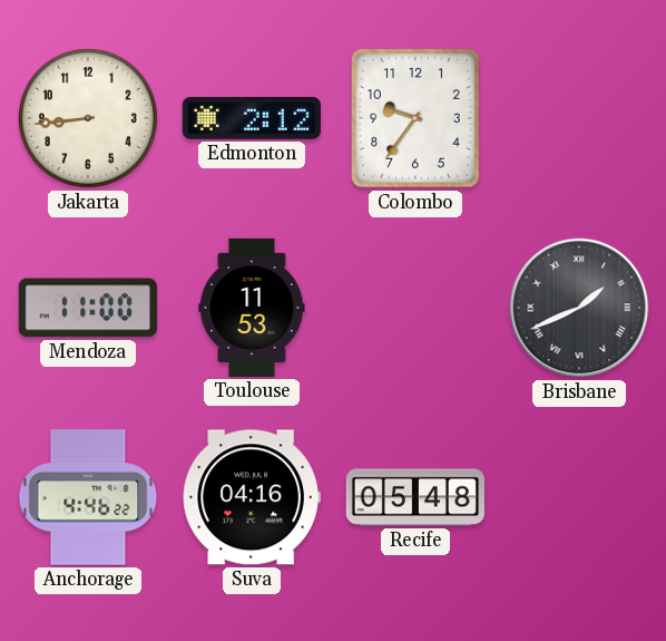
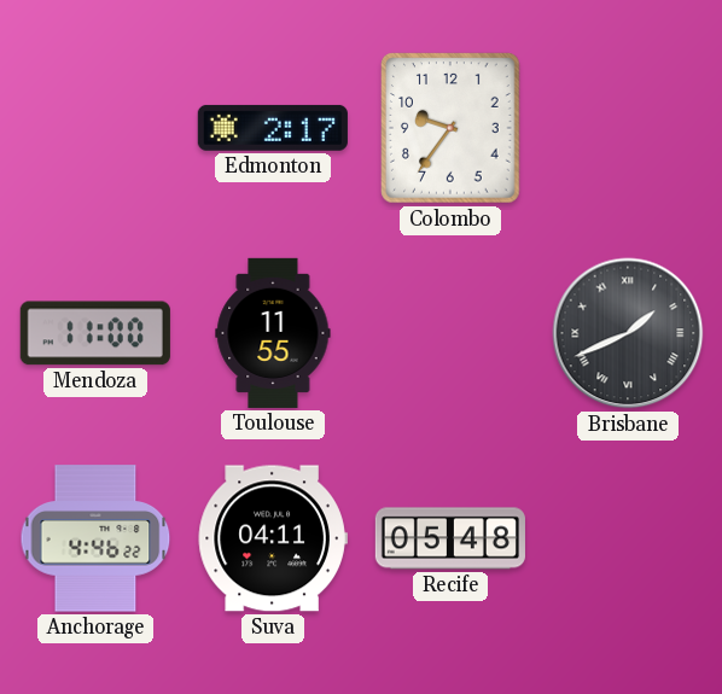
Jakarta: 8:44 -> none (88, 118)
Edmonton: 2:12 -> 2:17 (273, 128)
Toulouse: 11:53 -> 11:55 (273, 333)
Suva: 04:16 -> 04:11 (273, 538)
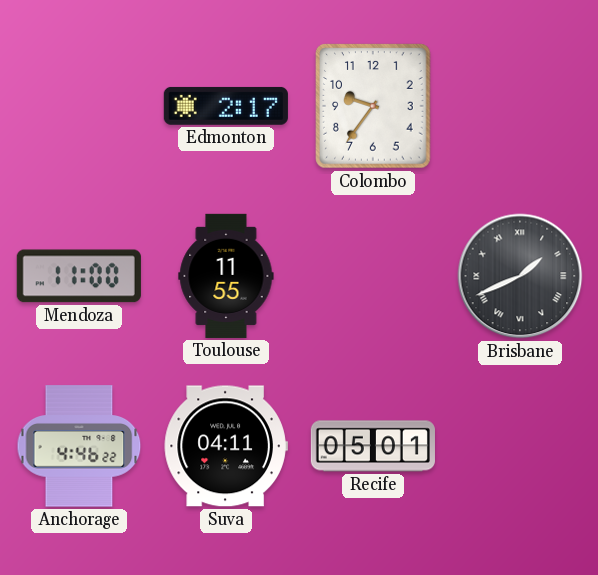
Recife: 05:48 -> 05:01 (373, 446)
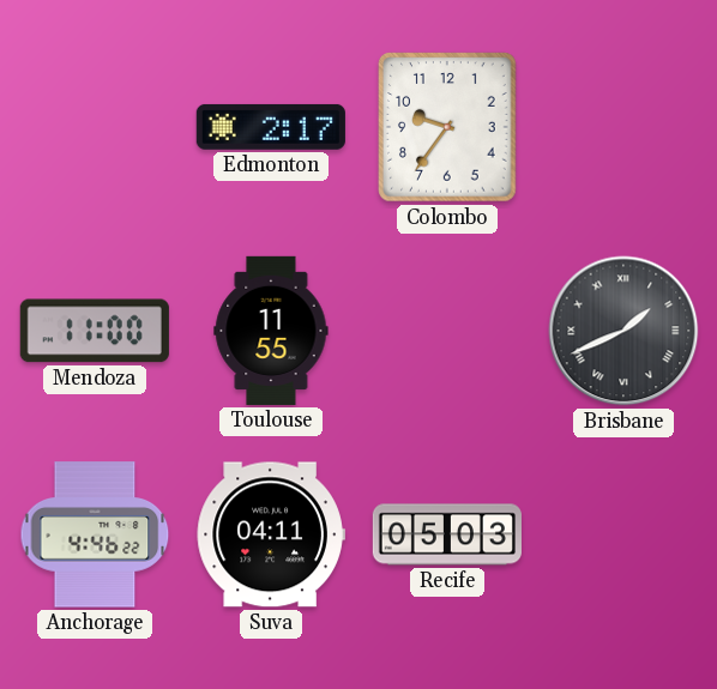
Recife: 05:01 -> 05:03 (447, 534)
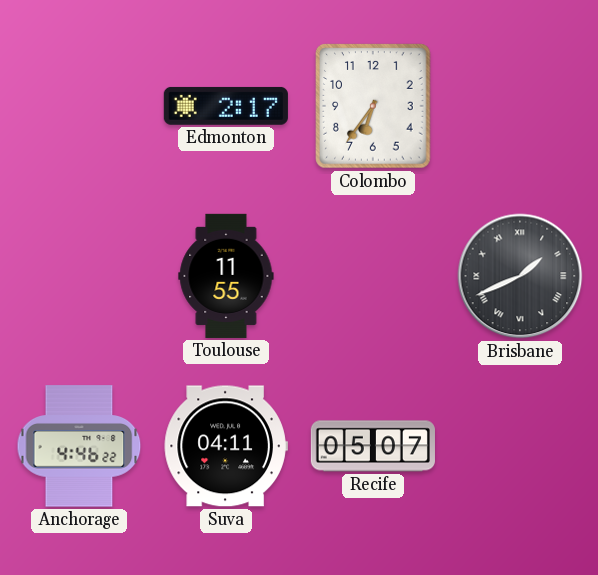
Colombo: 9:36 -> 6:36 (373, 106)
Mendoza: 11:00 -> none (95, 331)
Recife: 05:03 -> 05:07 (373, 446)
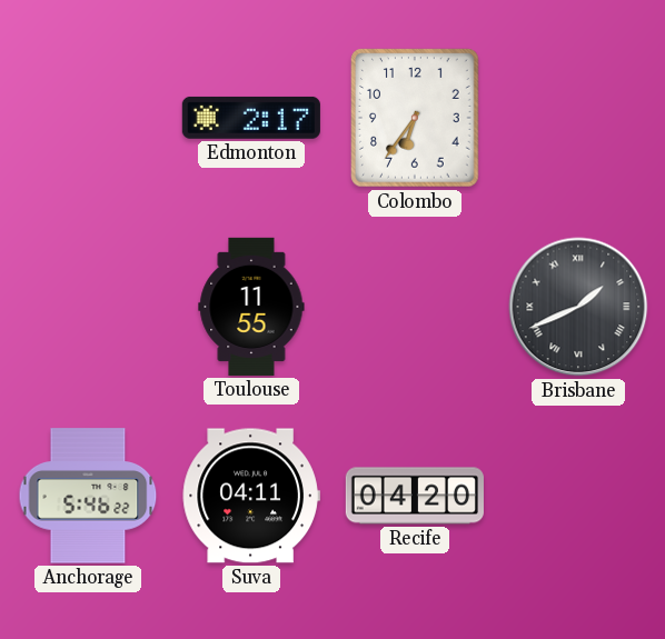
Anchorage: 4:46 -> 5:46 (88, 496)
Recife: 05:07 -> 04:20 (415, 496)
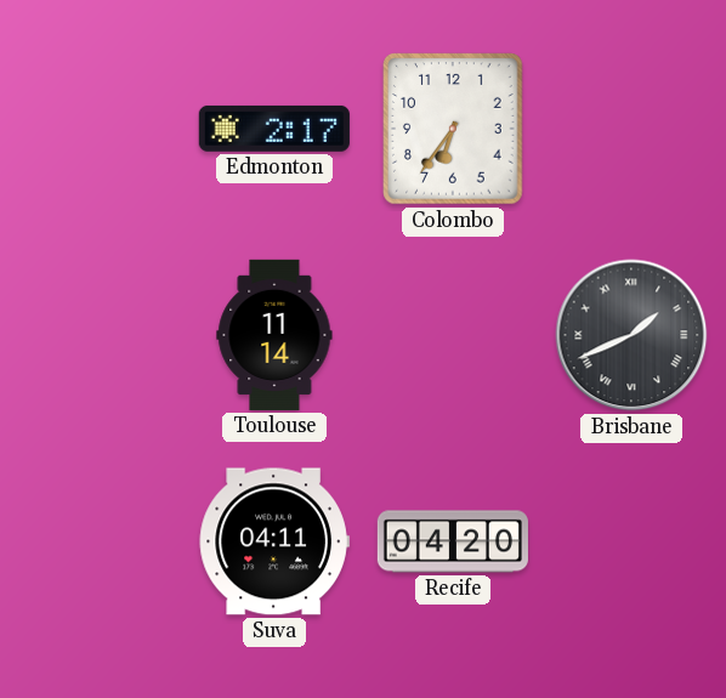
Toulouse: 11:55 -> 11:14 (274, 335)
Anchorage: 5:46 -> none (88, 496)
